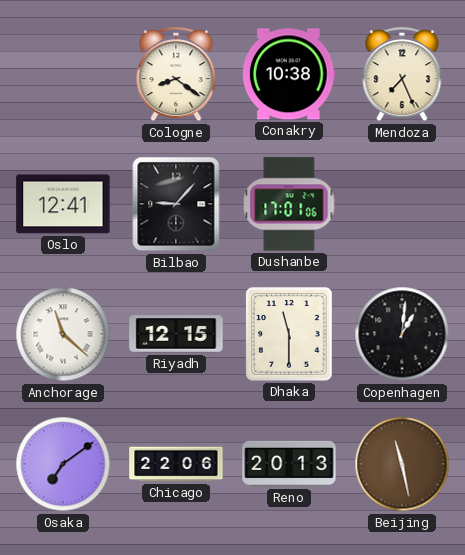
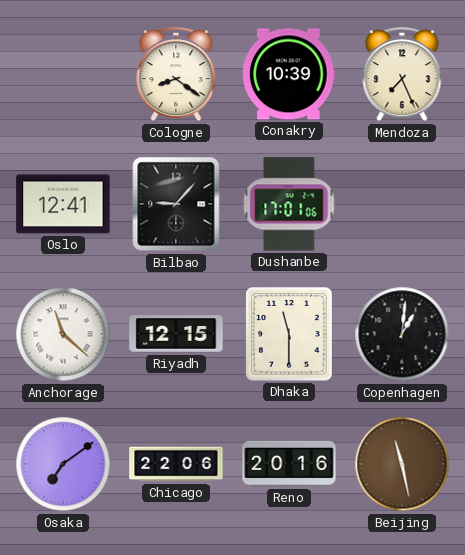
Conakry: 10:38 -> 10:39 (289, 74)
Reno: 20:13 -> 20:16 (289, 464)
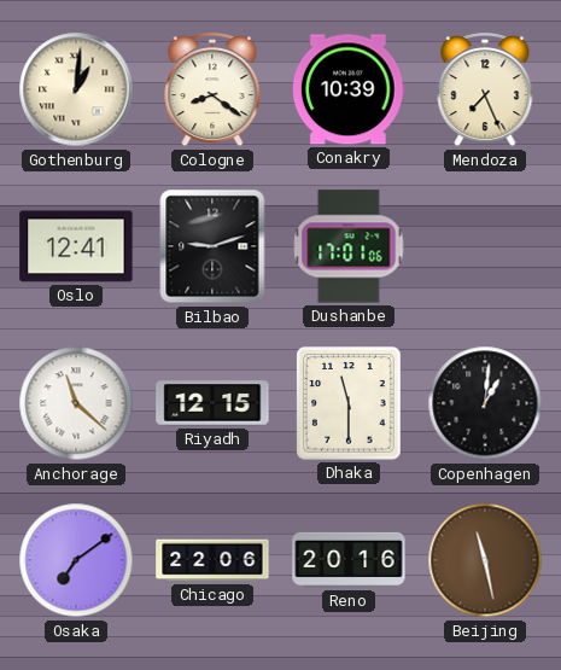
Gothenburg: none -> 1:01 (76, 89)
Bilbao: 9:07 -> 9:12 (212, 246)
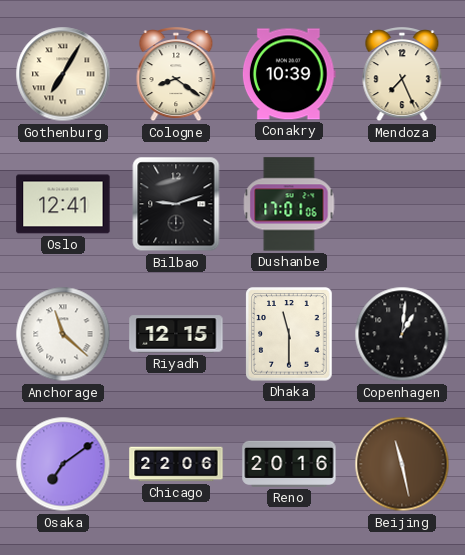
Gothenburg: 1:01 -> 7:05 (63, 74)
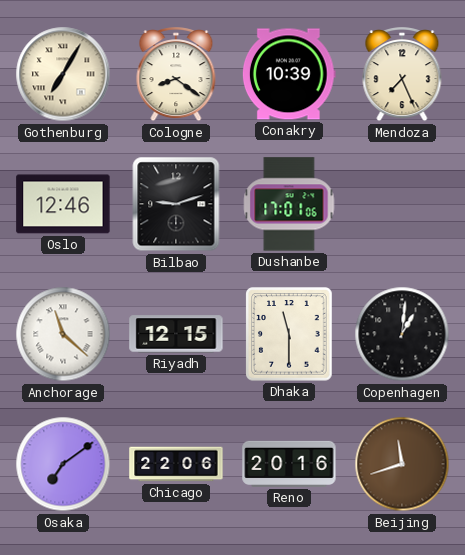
Oslo: 12:41 -> 12:46 (63, 204)
Beijing: 11:28 -> 11:42 (402, 464)
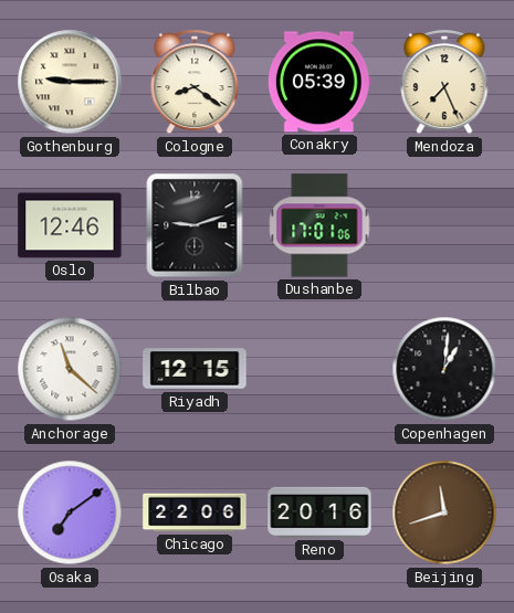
Gothenburg: 7:05 -> 9:15 (70, 82)
Conakry: 10:39 -> 05:39 (319, 82)
Dhaka: 11:30 -> none (289, 334)
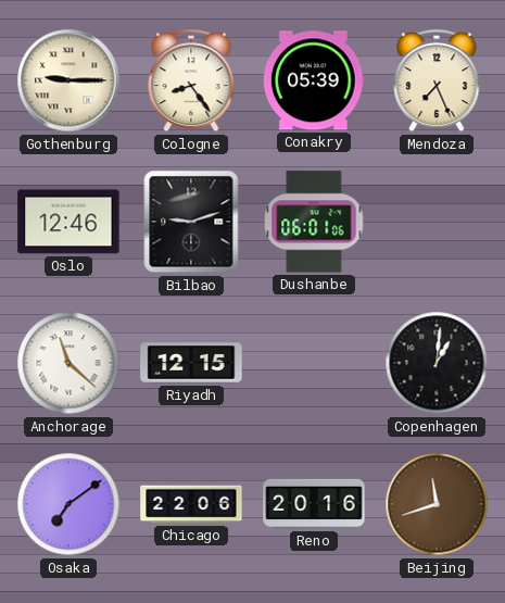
Cologne: 8:21 -> 8:24 (191, 81)
Dushanbe: 17:01 -> 06:01 (314, 222)
